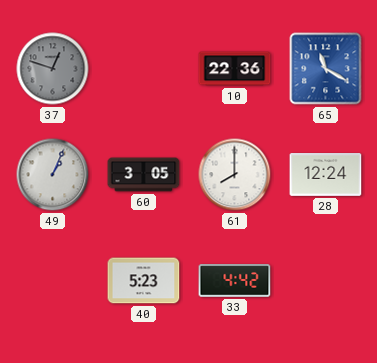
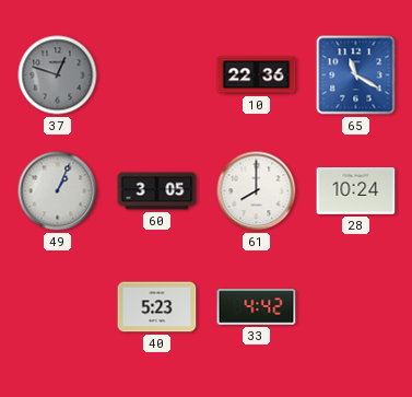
28: 12:24 -> 10:24 (356, 191)
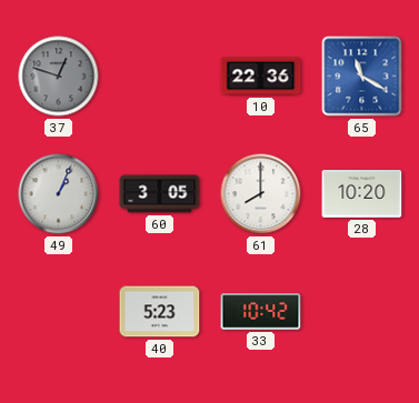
28: 10:24 -> 10:20 (362, 194)
33: 4:42 -> 10:42 (261, 312)
